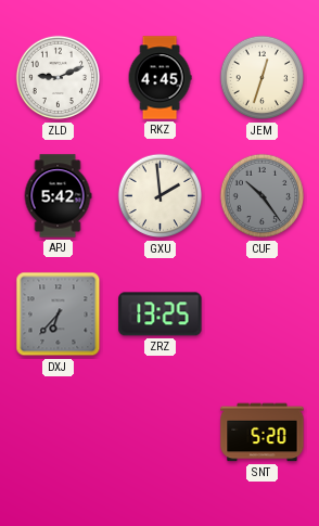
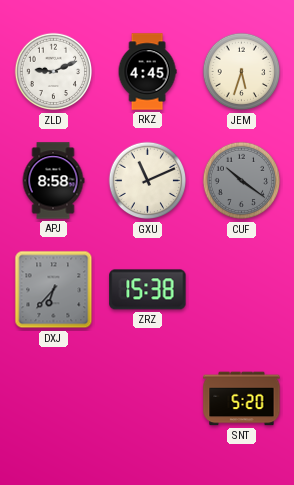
JEM: 12:33 -> 5:33 (242, 72)
APJ: 5:42 -> 8:58 (53, 181)
GXU: 1:59 -> 11:11 (148, 181)
CUF: 10:24 -> 10:21 (242, 181)
ZRZ: 13:25 -> 15:38 (148, 290)
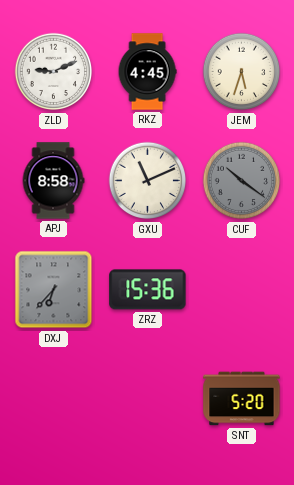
ZRZ: 15:38 -> 15:36 (148, 290)
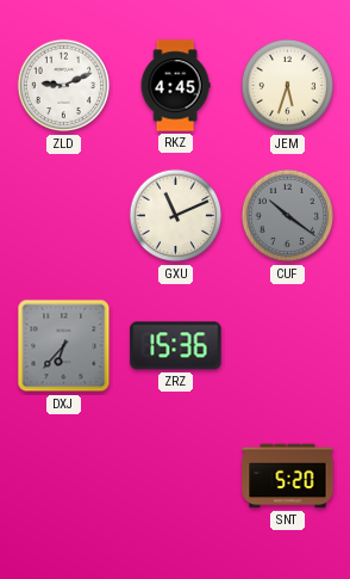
APJ: 8:58 -> none (53, 181)
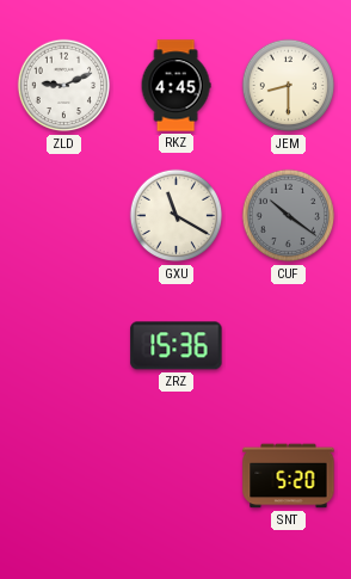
JEM: 5:33 -> 8:30 (289, 86)
GXU: 11:11 -> 11:20 (177, 216)
DXJ: 6:37 -> none (64, 346)
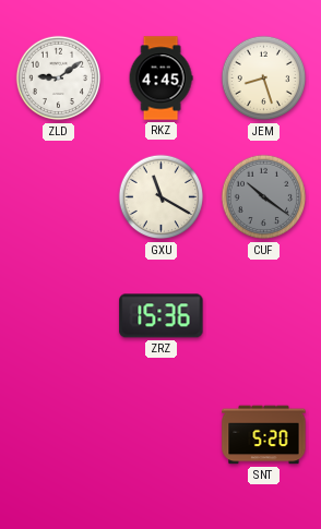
ZLD: 9:11 -> 9:09 (59, 79)
JEM: 8:30 -> 8:27 (264, 79)
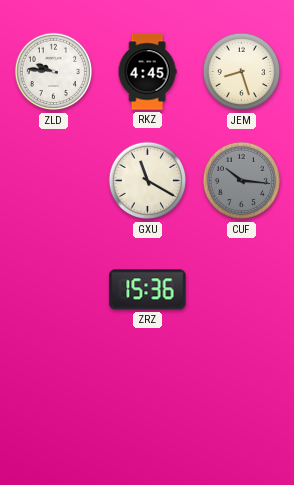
ZLD: 9:09 -> 9:46 (54, 72)
CUF: 10:21 -> 10:16 (242, 181)
SNT: 5:20 -> none (264, 435)
